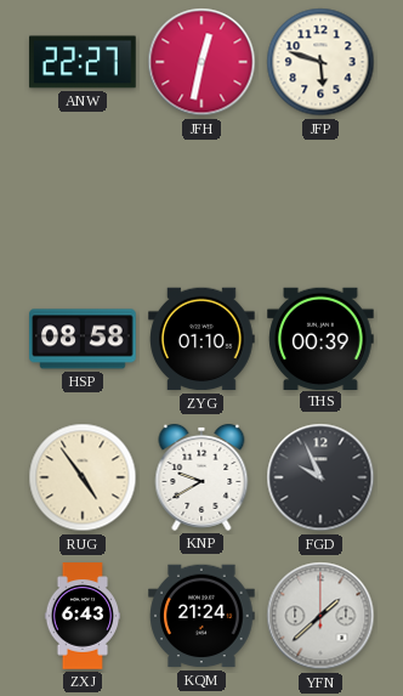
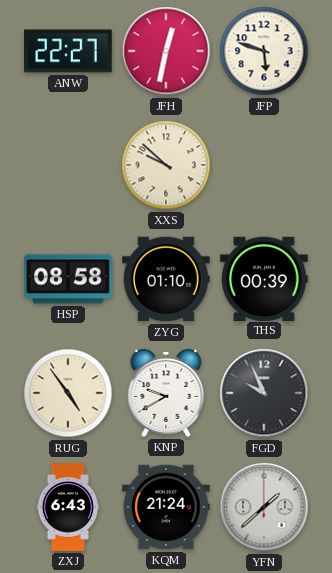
XXS: none -> 9:52 (166, 165)
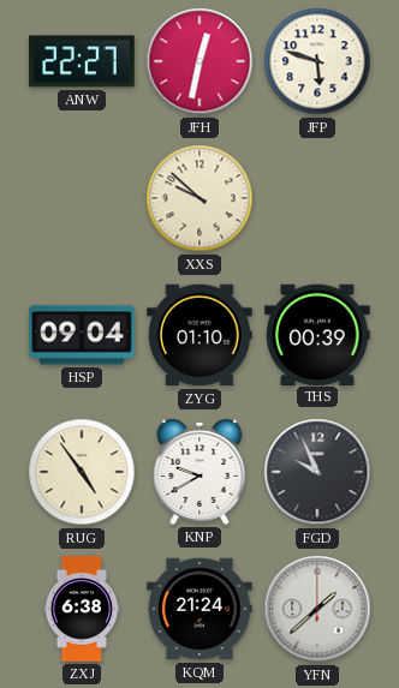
HSP: 08:58 -> 09:04 (82, 335)
ZXJ: 6:43 -> 6:38 (82, 609)
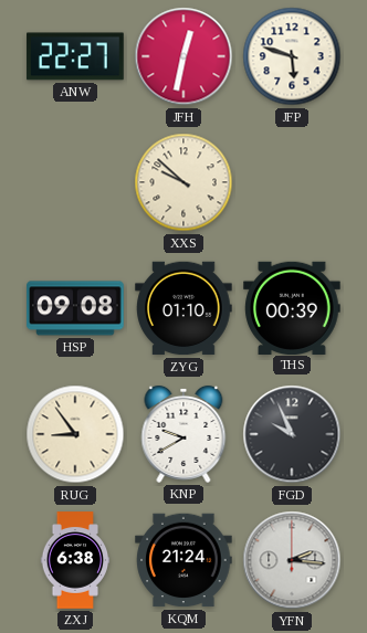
HSP: 09:04 -> 09:08 (75, 308)
RUG: 4:54 -> 8:54 (75, 434)
YFN: 1:38 -> 2:16 (292, 560)
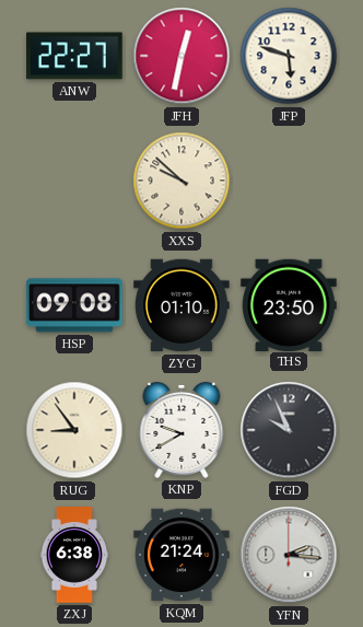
THS: 00:39 -> 23:50 (289, 304)
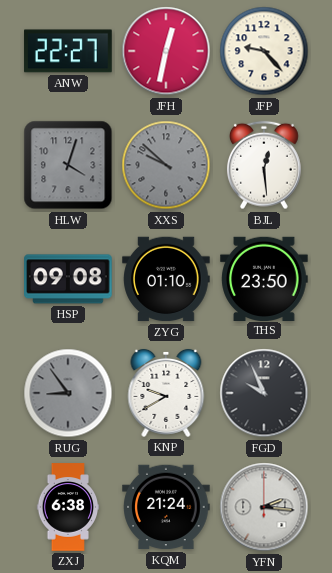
JFP: 5:48 -> 9:23 (264, 51)
HLW: none -> 4:03 (68, 165)
XXS dial: cream -> grey (166, 165)
BJL: none -> 12:29 (264, 165)
RUG dial: cream -> grey (68, 393)
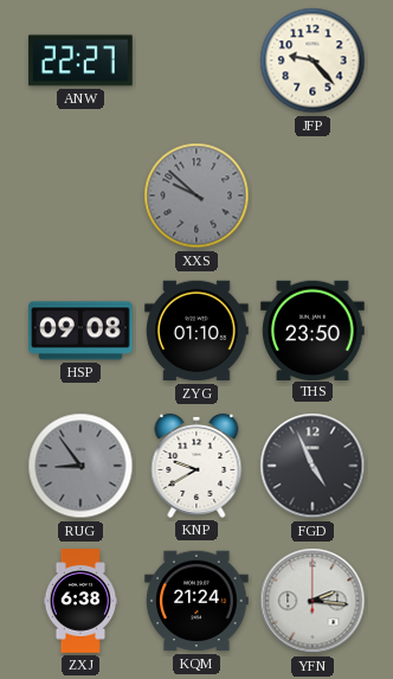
JFH: 12:32 -> none (166, 51)
HLW: 4:03 -> none (68, 165)
BJL: 12:29 -> none (264, 165)
FGD: 9:56 -> 4:56 (313, 466)
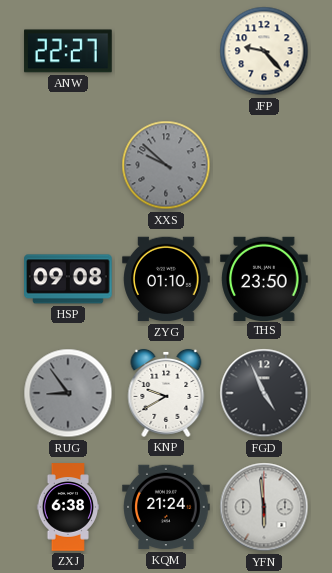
YFN: 2:16 -> 5:59 (264, 507)
